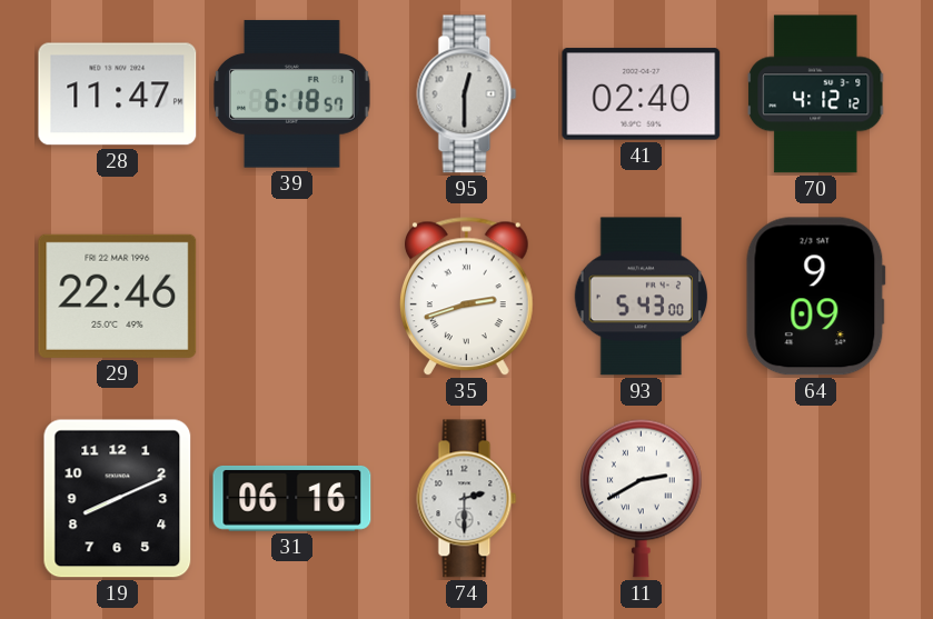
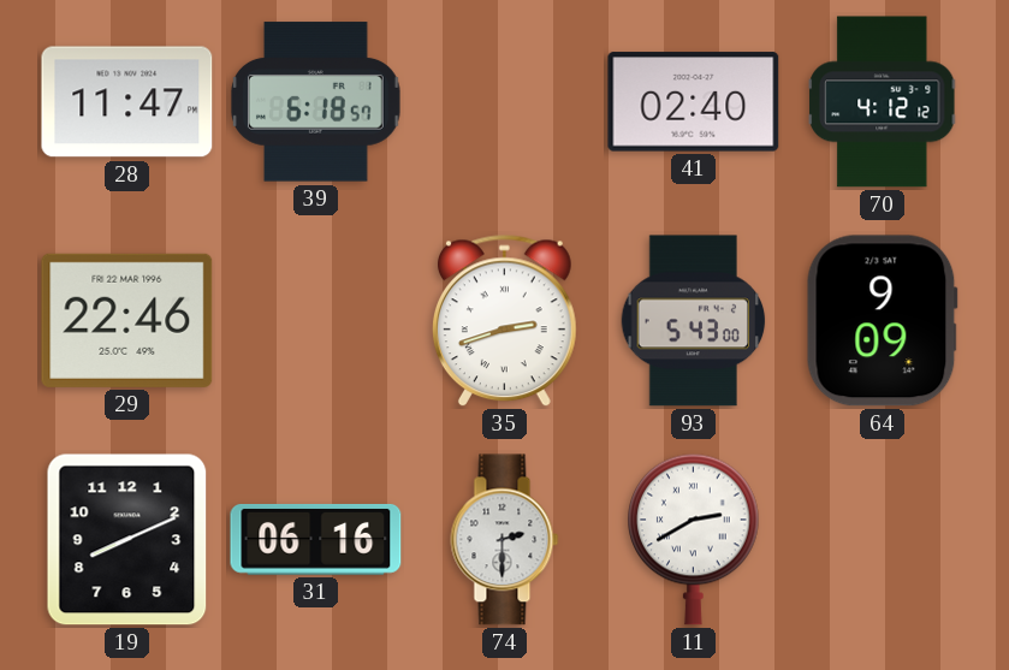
95: 12:30 -> none (467, 94)
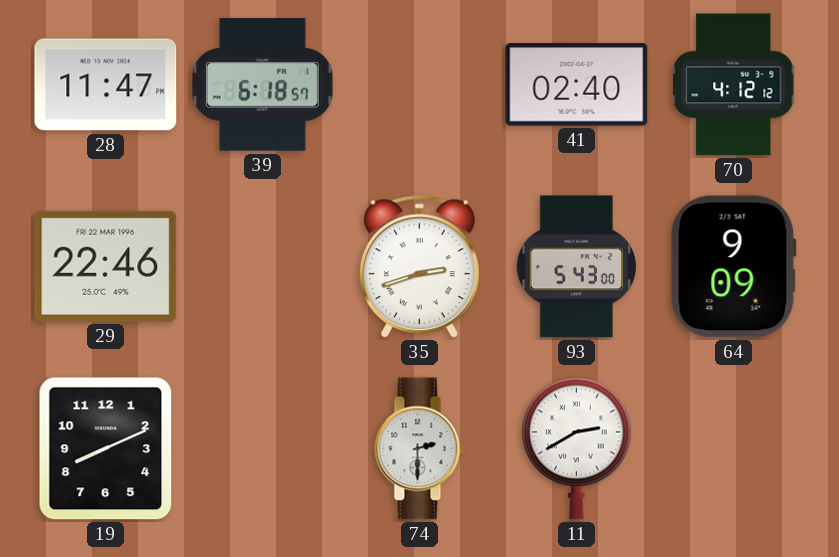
31: 06:16 -> none (316, 539)
